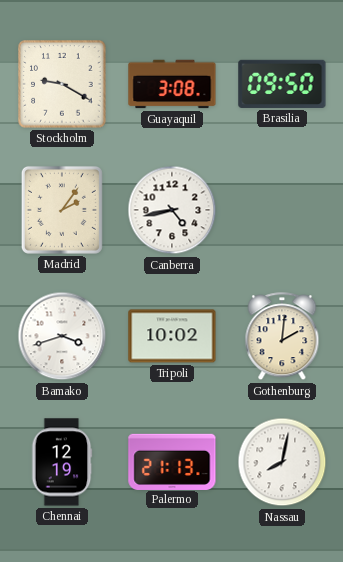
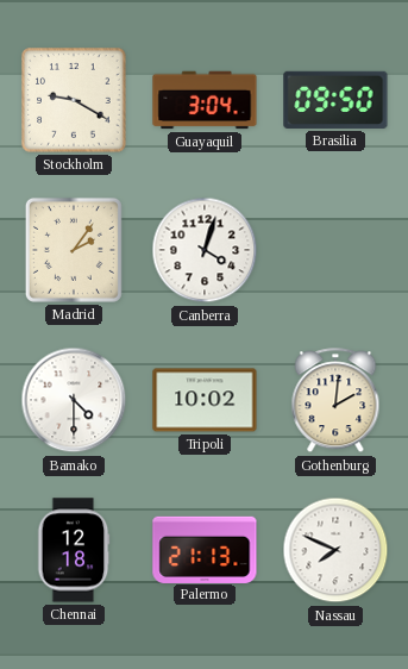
Guayaquil: 3:08 -> 3:04 (205, 100)
Canberra: 4:43 -> 4:03 (205, 250)
Bamako: 3:42 -> 4:30 (74, 400)
Chennai: 12:19 -> 12:18 (74, 550)
Nassau: 8:02 -> 7:49 (335, 550)
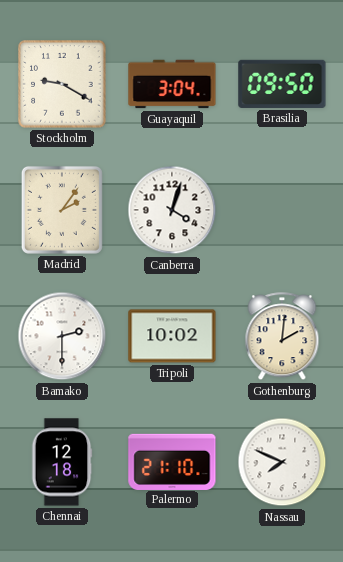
Bamako: 4:30 -> 2:30 (62, 336)
Palermo: 21:13 -> 21:10 (172, 461)
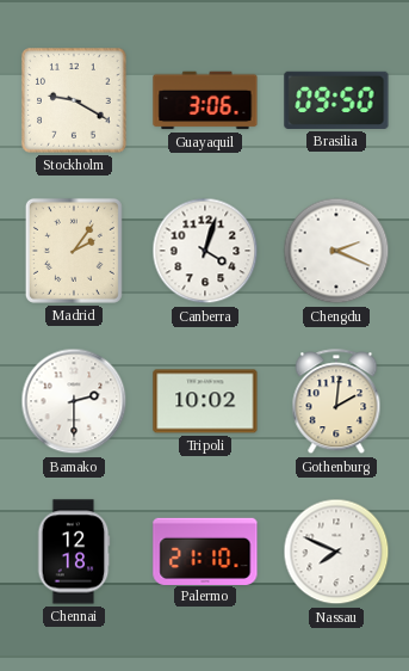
Guayaquil: 3:04 -> 3:06 (205, 100)
Chengdu: none -> 2:19 (336, 251)
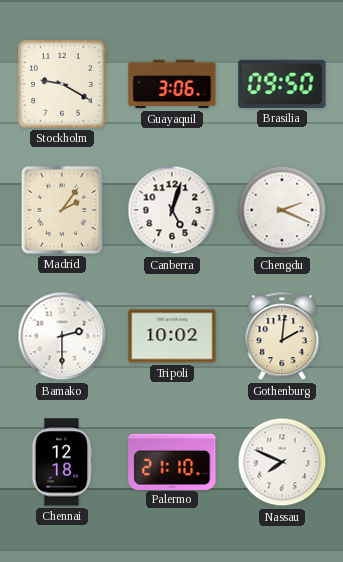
Canberra: 4:03 -> 5:03 (172, 210)
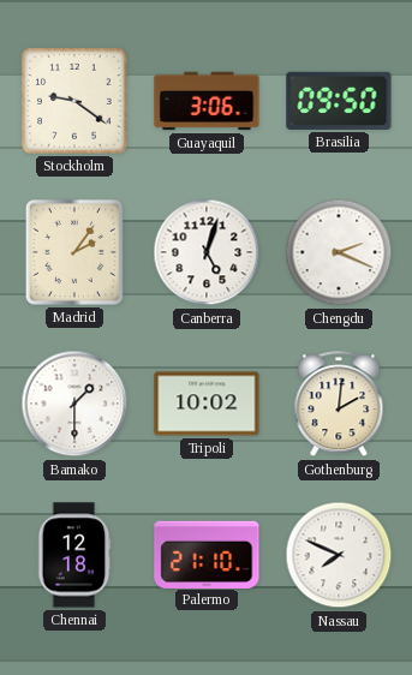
Stockholm: 9:20 -> 9:21 (74, 101)
Bamako: 2:30 -> 1:30 (74, 404)
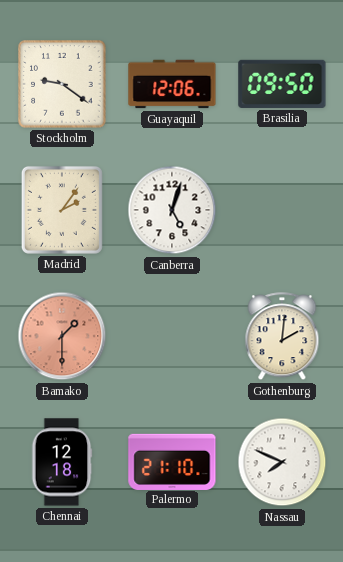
Guayaquil: 3:06 -> 12:06 (172, 84)
Chengdu: 2:19 -> none (339, 252)
Bamako dial: white -> salmon (62, 336)
Tripoli: 10:02 -> none (207, 404)
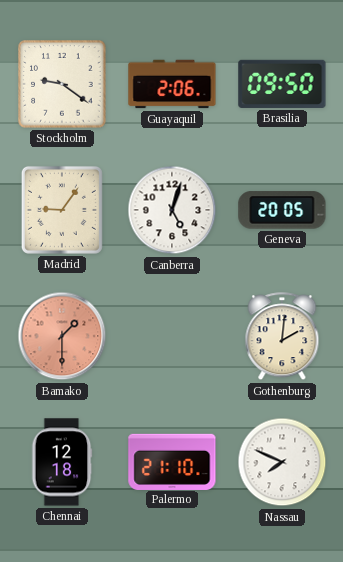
Guayaquil: 12:06 -> 2:06 (172, 84)
Madrid: 2:06 -> 9:06 (62, 210)
Geneva: none -> 20:05 (282, 210)
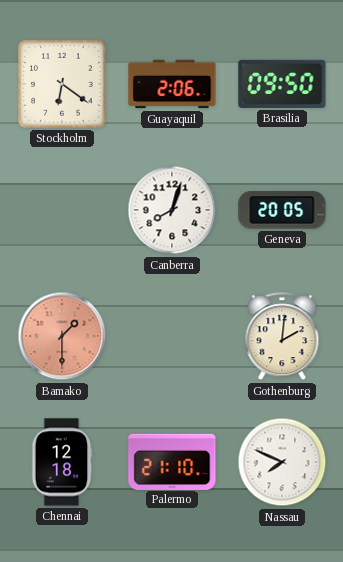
Stockholm: 9:21 -> 6:21 (62, 84)
Madrid: 9:06 -> none (62, 210)
Canberra: 5:03 -> 8:03 (172, 210)
